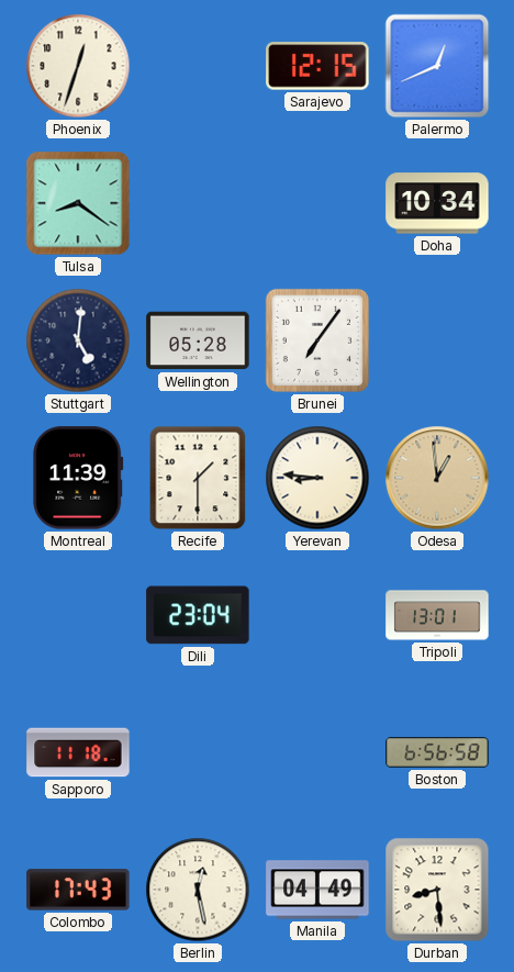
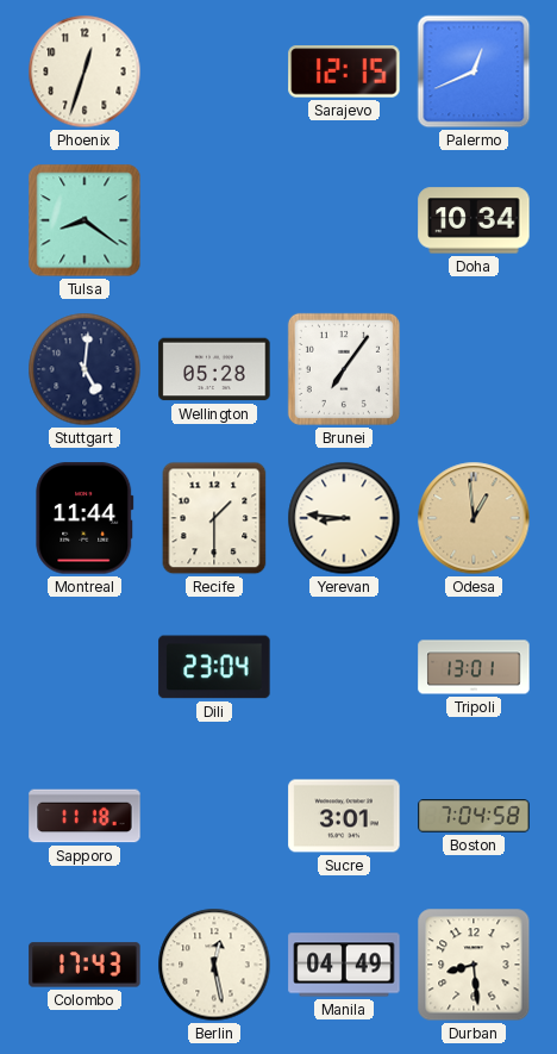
Montreal: 11:39 -> 11:44 (85, 518)
Sucre: none -> 3:01 (344, 816)
Boston: 6:56 -> 7:04 (474, 816)
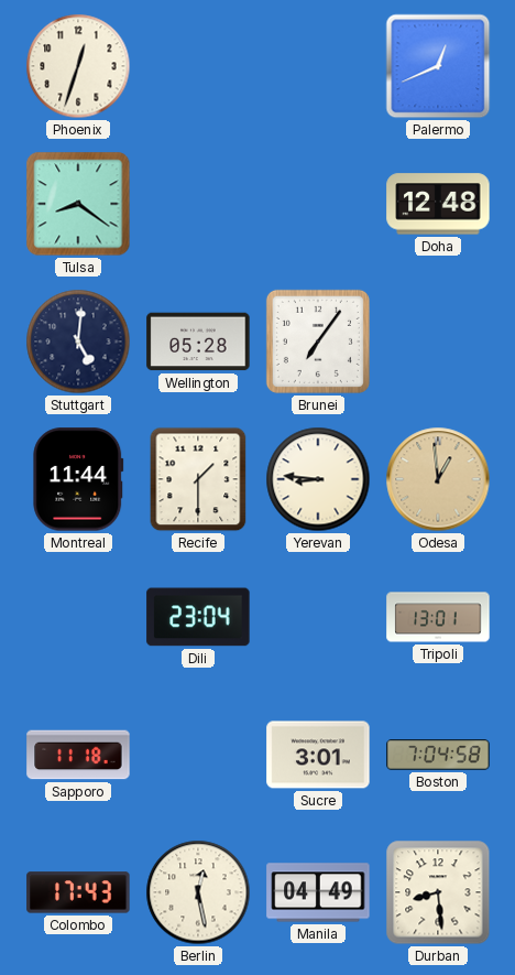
Sarajevo: 12:15 -> none (344, 71)
Doha: 10:34 -> 12:48 (438, 204)
